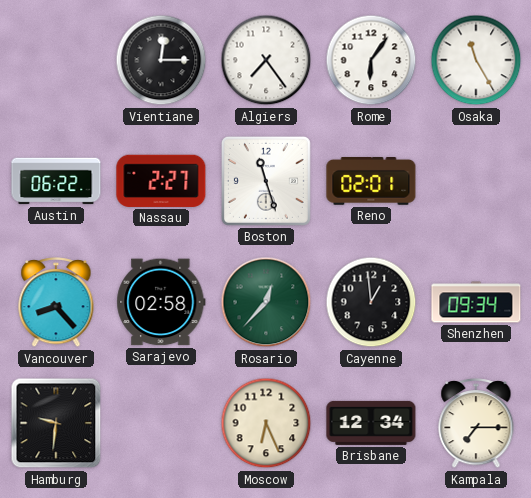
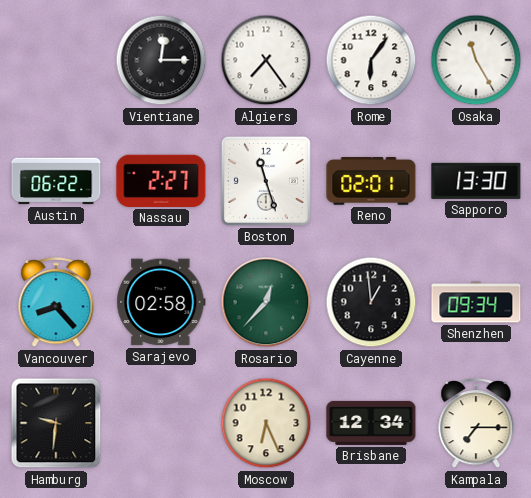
Sapporo: none -> 13:30 (476, 181)
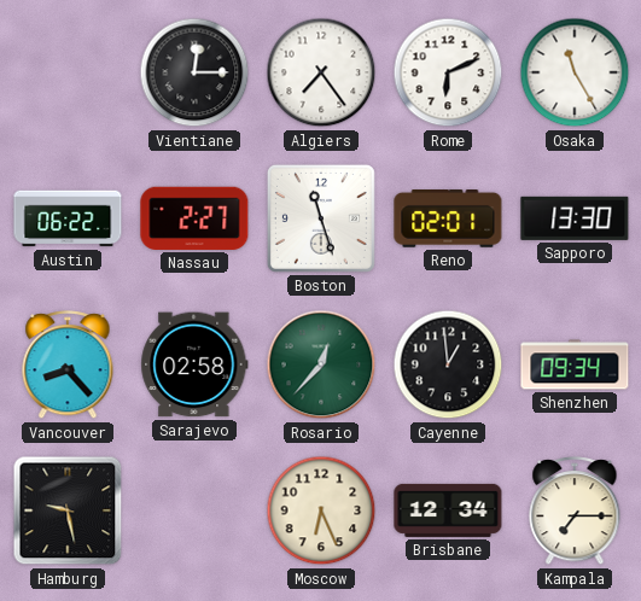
Rome: 6:06 -> 6:11 (448, 72)
Hamburg: 9:31 -> 9:28 (68, 510)
